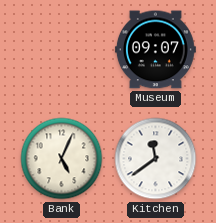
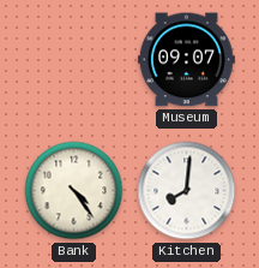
Bank: 5:04 -> 4:24 (74, 191)
Kitchen: 11:39 -> 8:01 (187, 191)
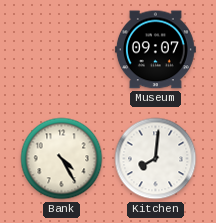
Bank: 4:24 -> 4:25 (62, 159)
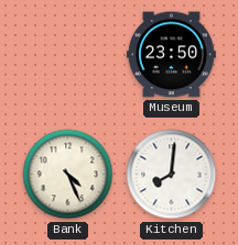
Museum: 09:07 -> 23:50 (171, 55)
Bank: 4:25 -> 4:26 (68, 175)
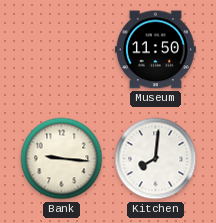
Museum: 23:50 -> 11:50 (155, 50)
Bank: 4:26 -> 9:16 (62, 159)
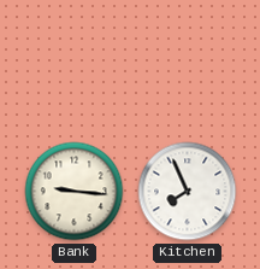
Museum: 11:50 -> none (155, 50)
Kitchen: 8:01 -> 7:56 (188, 192)
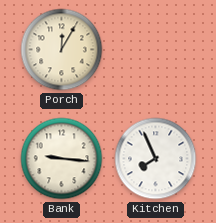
Porch: none -> 12:05 (62, 50)
